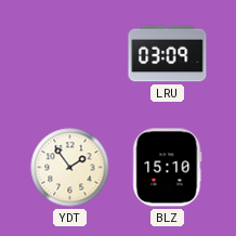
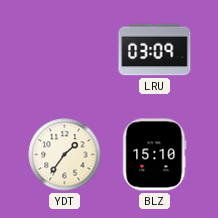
YDT: 1:54 -> 1:36 (65, 155)
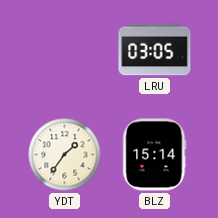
LRU: 03:09 -> 03:05 (155, 50)
BLZ: 15:10 -> 15:14 (155, 155)
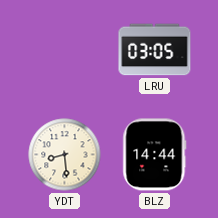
YDT: 1:36 -> 8:29 (65, 155)
BLZ: 15:14 -> 14:44 (155, 155)
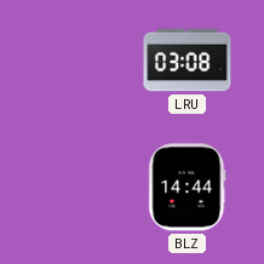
LRU: 03:05 -> 03:08 (188, 61)
YDT: 8:29 -> none (65, 155)
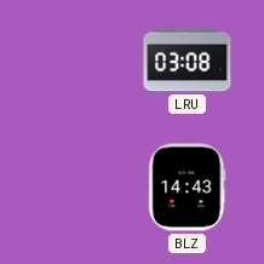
BLZ: 14:44 -> 14:43 (188, 188)
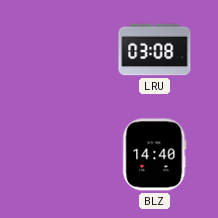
BLZ: 14:43 -> 14:40 (155, 155)
